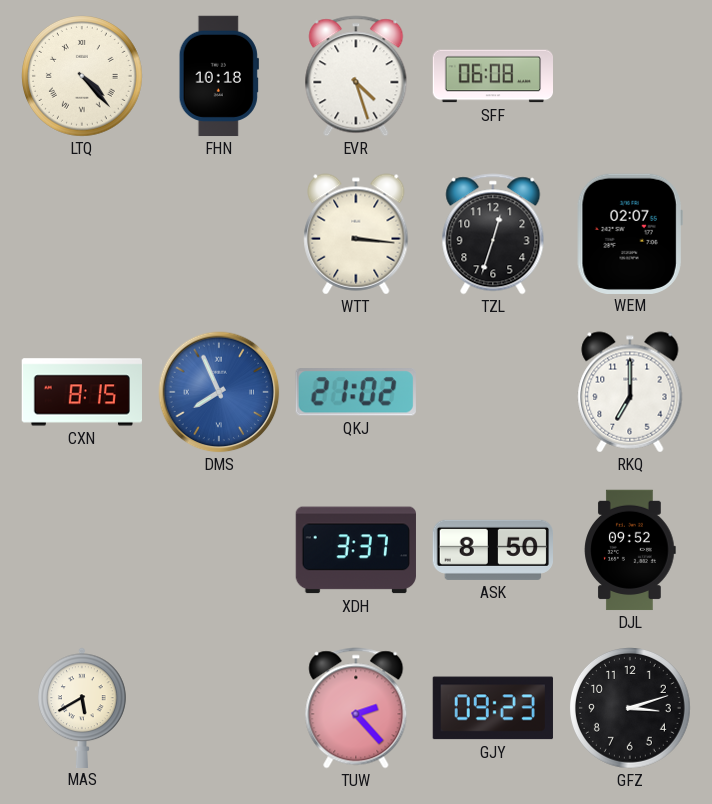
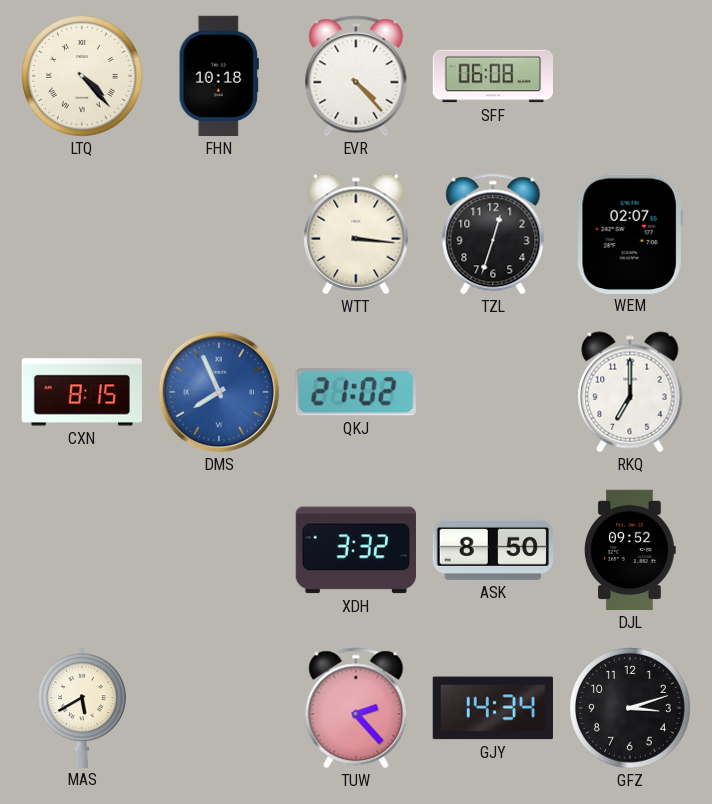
EVR: 4:27 -> 4:23 (356, 76)
XDH: 3:37 -> 3:32 (356, 550)
GJY: 09:23 -> 14:34 (493, 708)
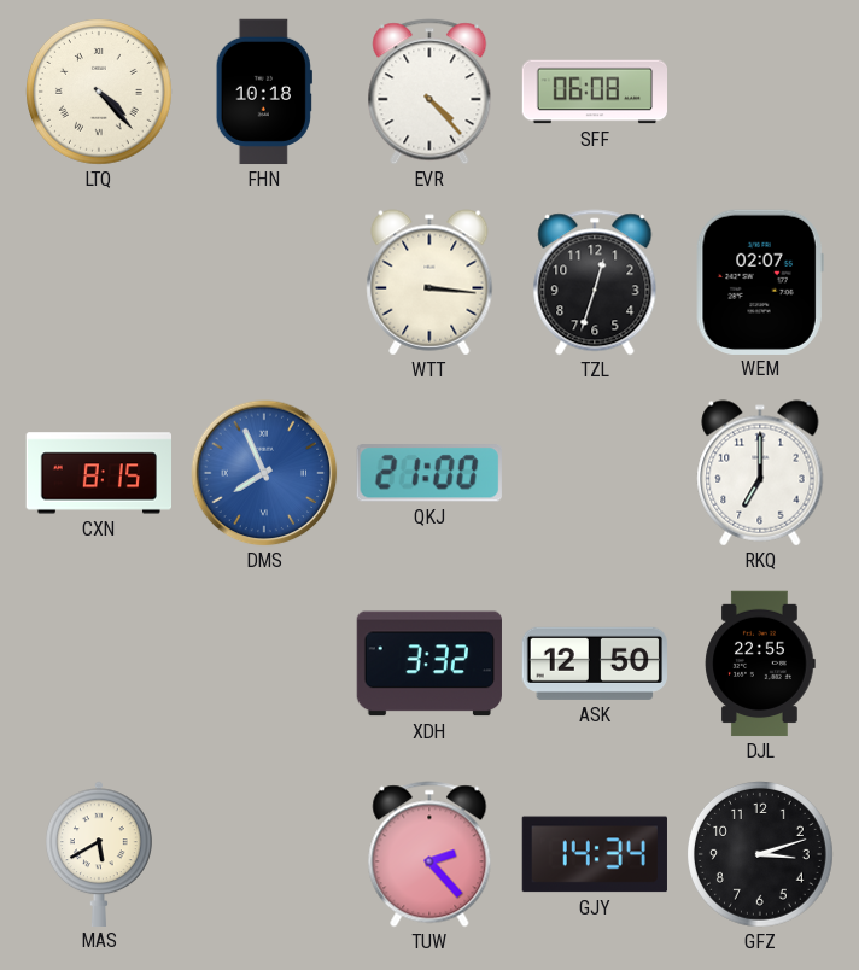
QKJ: 21:02 -> 21:00 (429, 473)
ASK: 8:50 -> 12:50 (594, 664)
DJL: 09:52 -> 22:55 (760, 664)
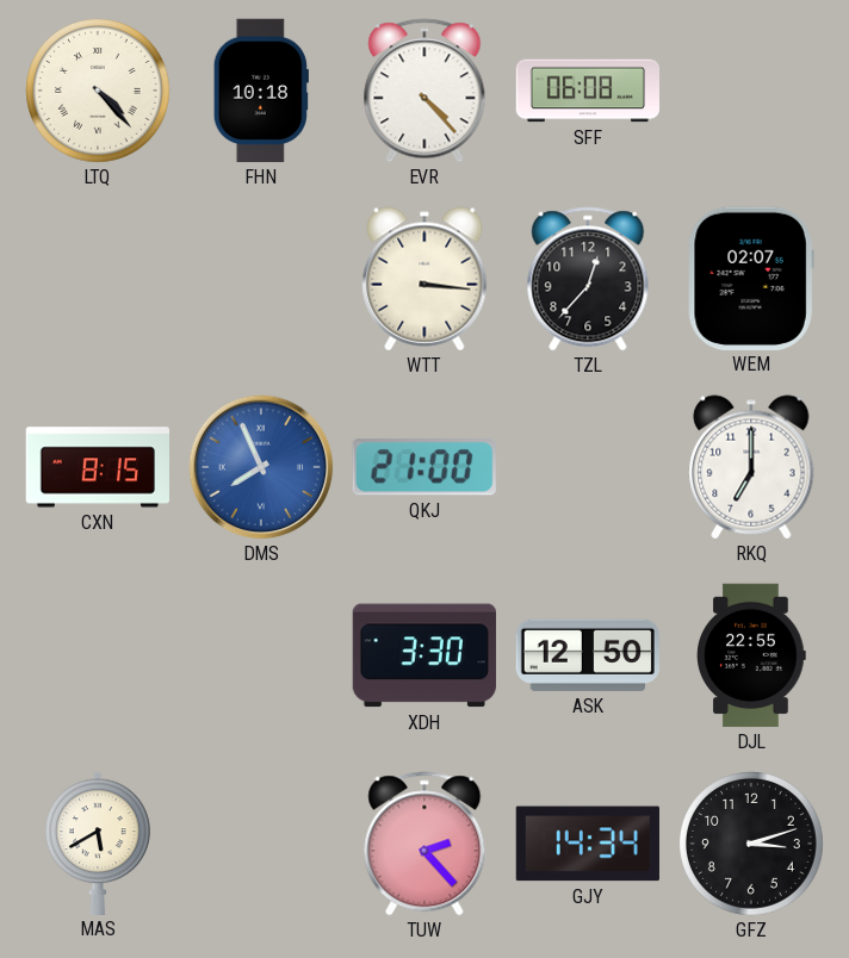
TZL: 12:33 -> 12:37 (588, 279)
XDH: 3:32 -> 3:30 (424, 655)
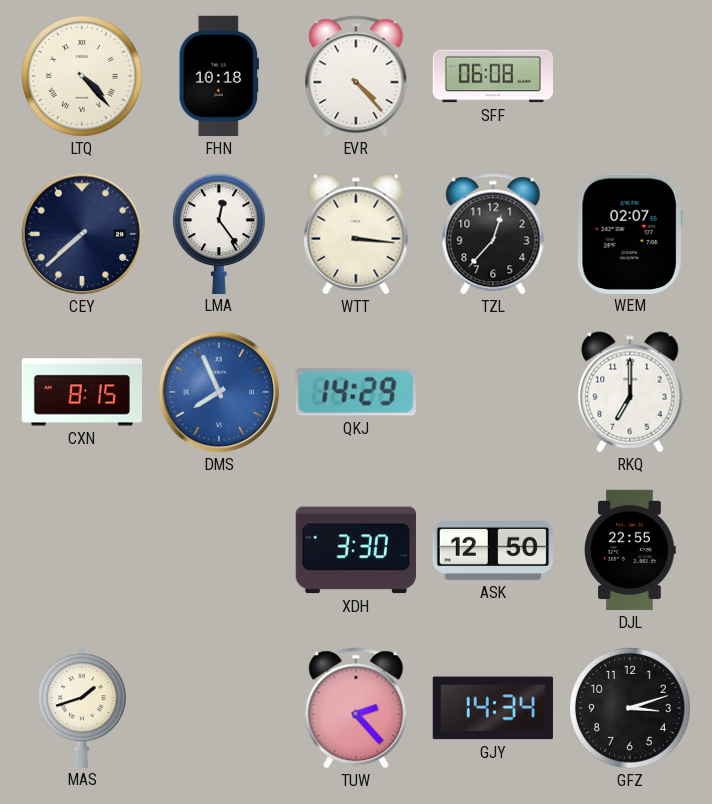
CEY: none -> 7:38 (82, 234)
LMA: none -> 12:24 (219, 233)
QKJ: 21:00 -> 14:29 (356, 392)
MAS: 5:40 -> 1:42 (83, 707)
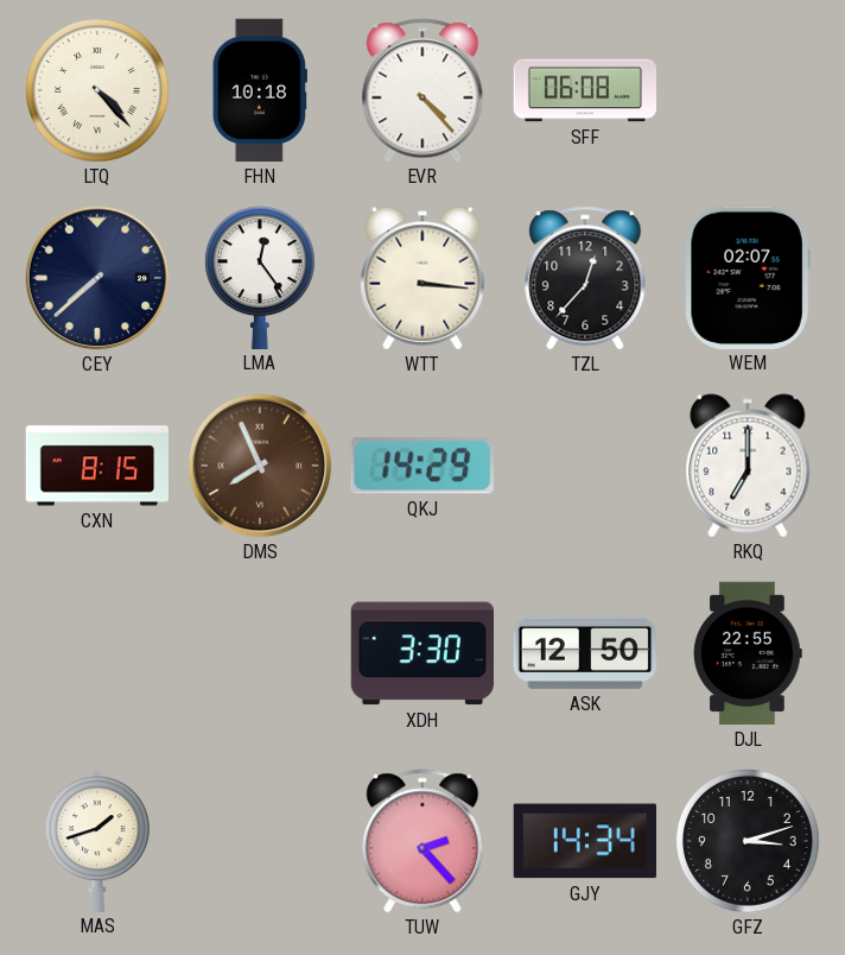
DMS dial: blue -> brown (260, 466)
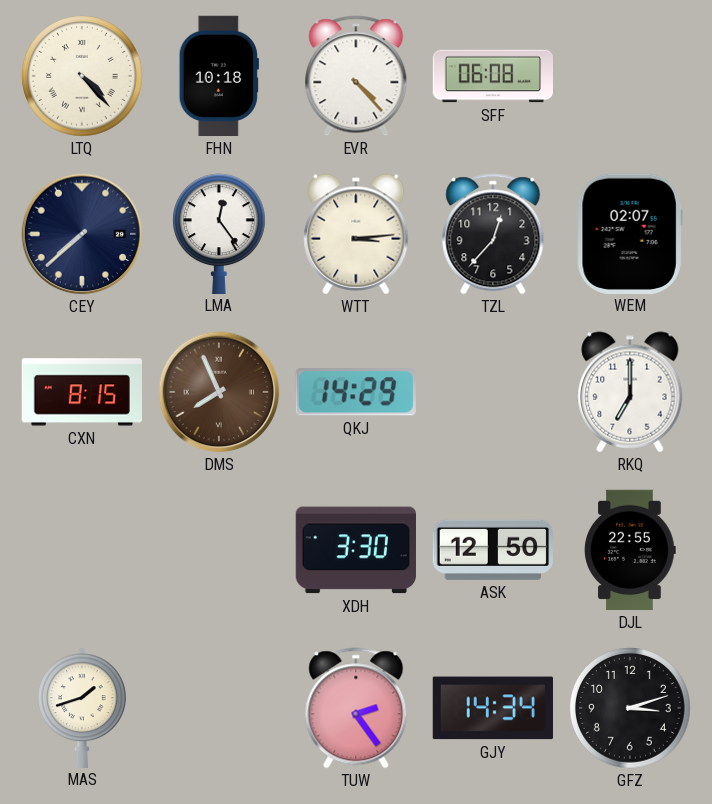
WTT: 3:16 -> 3:14 (356, 234)
TUW: 2:23 -> 2:24 (356, 708)
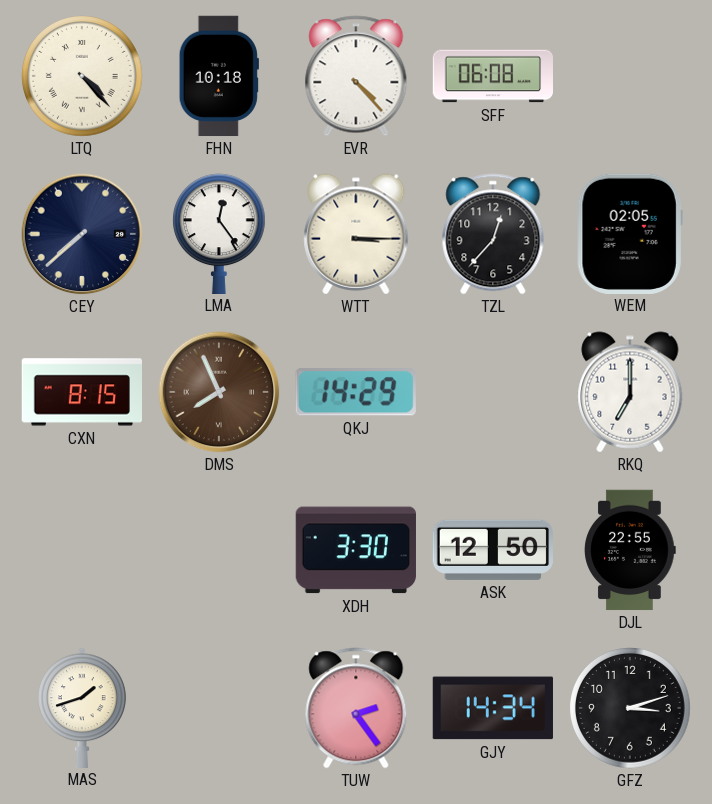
WTT: 3:14 -> 3:15 (356, 234)
WEM: 02:07 -> 02:05 (630, 233)
